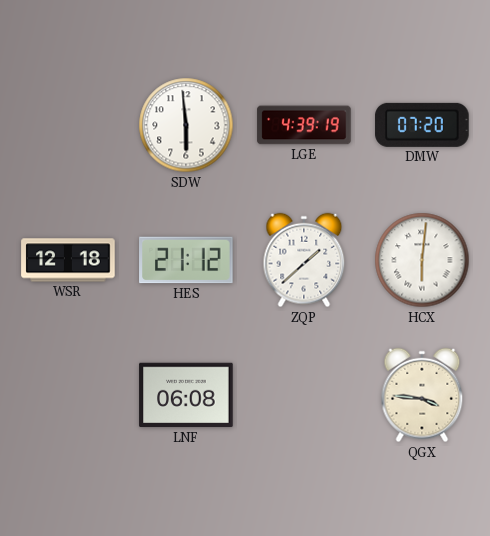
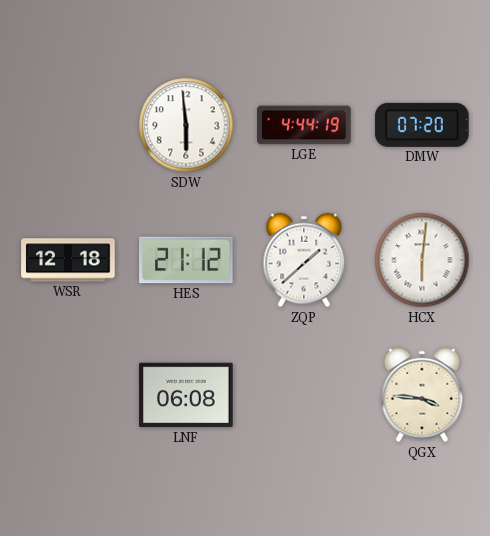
LGE: 4:39 -> 4:44 (304, 125)
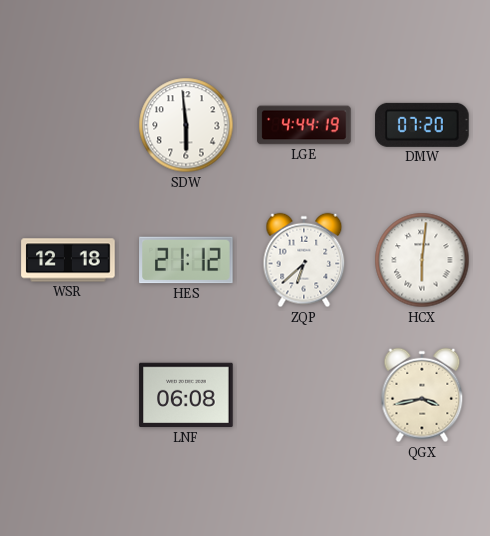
ZQP: 1:38 -> 6:38 (304, 260)
QGX: 3:46 -> 3:43 (422, 395)
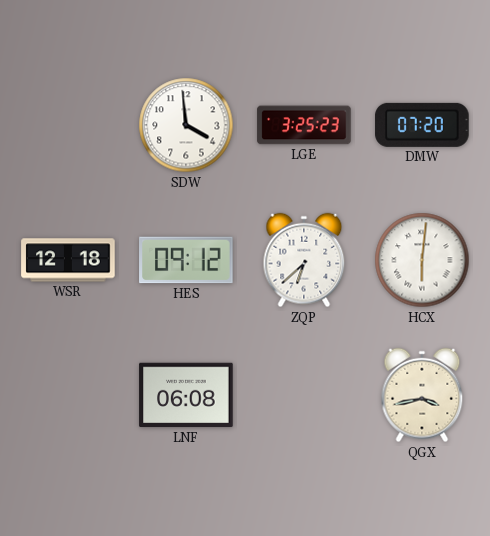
SDW: 5:59 -> 3:59 (186, 125)
LGE: 4:44 -> 3:25 (304, 125)
HES: 21:12 -> 09:12 (186, 260)
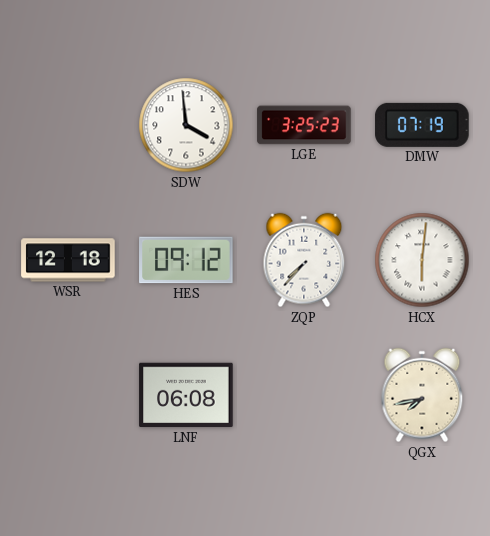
DMW: 07:20 -> 07:19 (422, 125)
ZQP: 6:38 -> 7:37 (304, 260)
QGX: 3:43 -> 7:43 (422, 395)
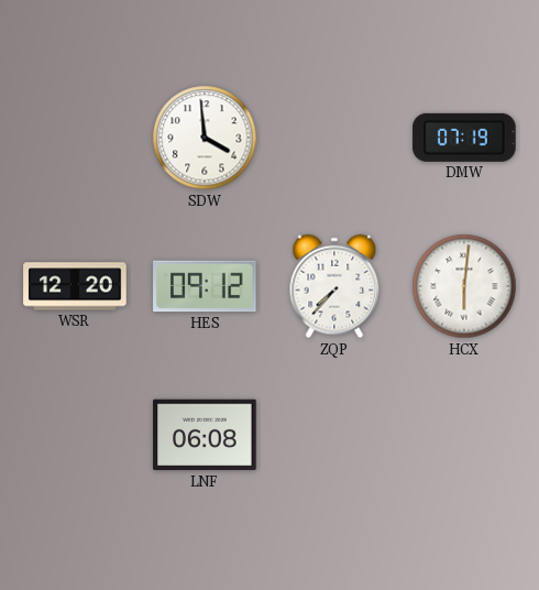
LGE: 3:25 -> none (304, 125)
WSR: 12:18 -> 12:20 (75, 286)
QGX: 7:43 -> none (422, 395)
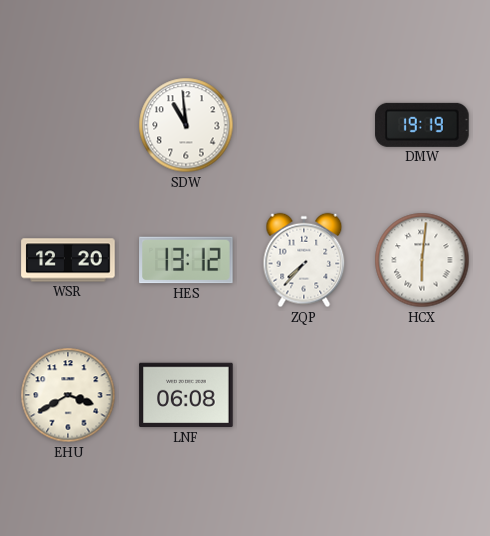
SDW: 3:59 -> 10:59 (186, 125)
DMW: 07:19 -> 19:19 (422, 125)
HES: 09:12 -> 13:12 (186, 260)
EHU: none -> 3:40 (68, 395)
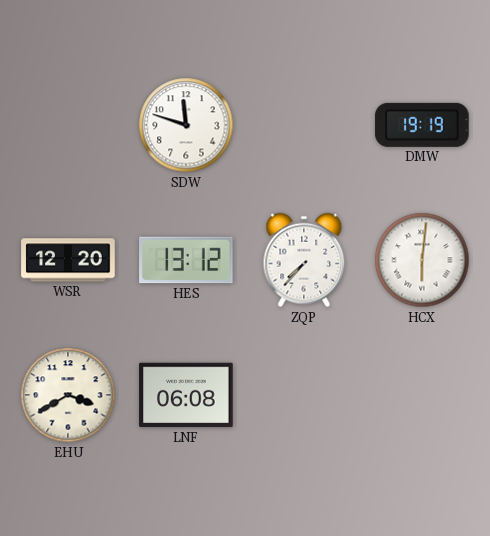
SDW: 10:59 -> 11:48 (186, 125)
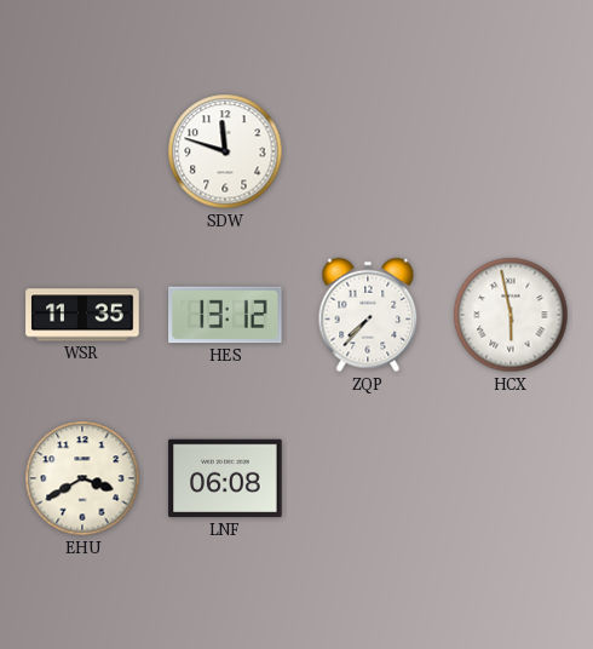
DMW: 19:19 -> none (422, 125)
WSR: 12:20 -> 11:35 (82, 315)
HCX: 6:01 -> 5:58 (511, 315)
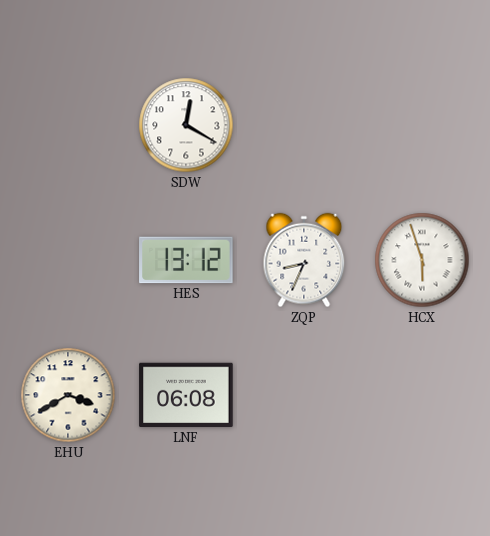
SDW: 11:48 -> 12:20 (186, 125)
WSR: 11:35 -> none (82, 315)
ZQP: 7:37 -> 8:34 (304, 260)
HCX: 5:58 -> 5:57 (422, 260)
